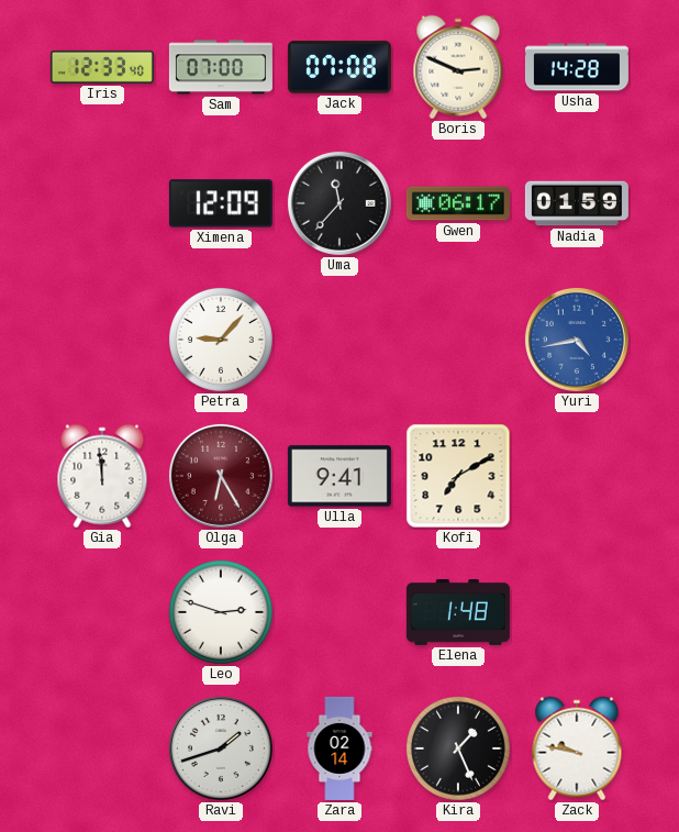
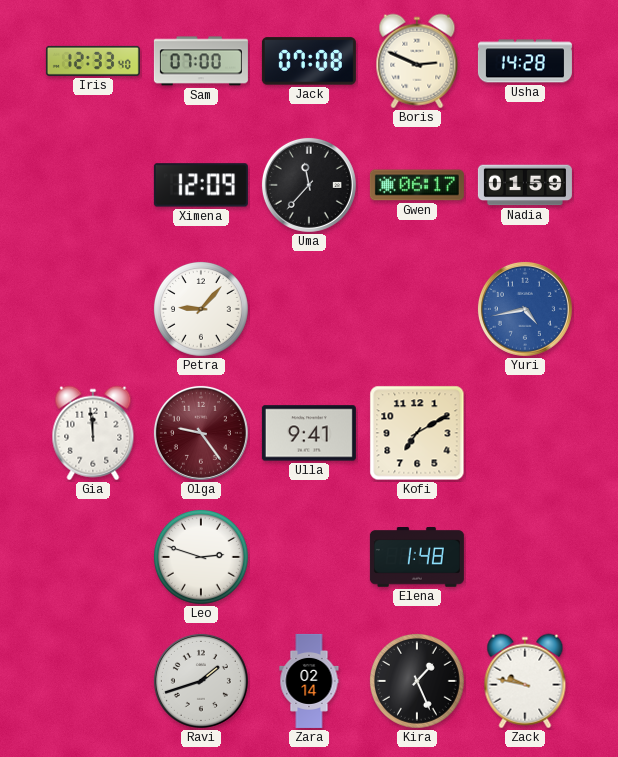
Olga: 6:25 -> 9:24 (201, 433)
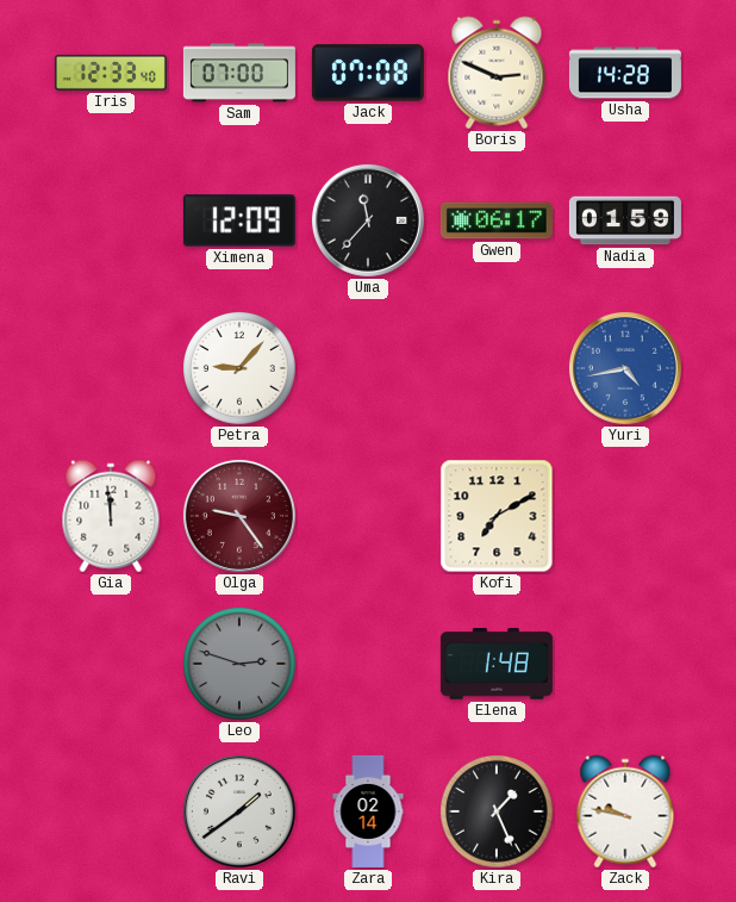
Ulla: 9:41 -> none (309, 433)
Leo dial: white -> grey (241, 665)
Ravi: 1:42 -> 1:39 (239, 811)
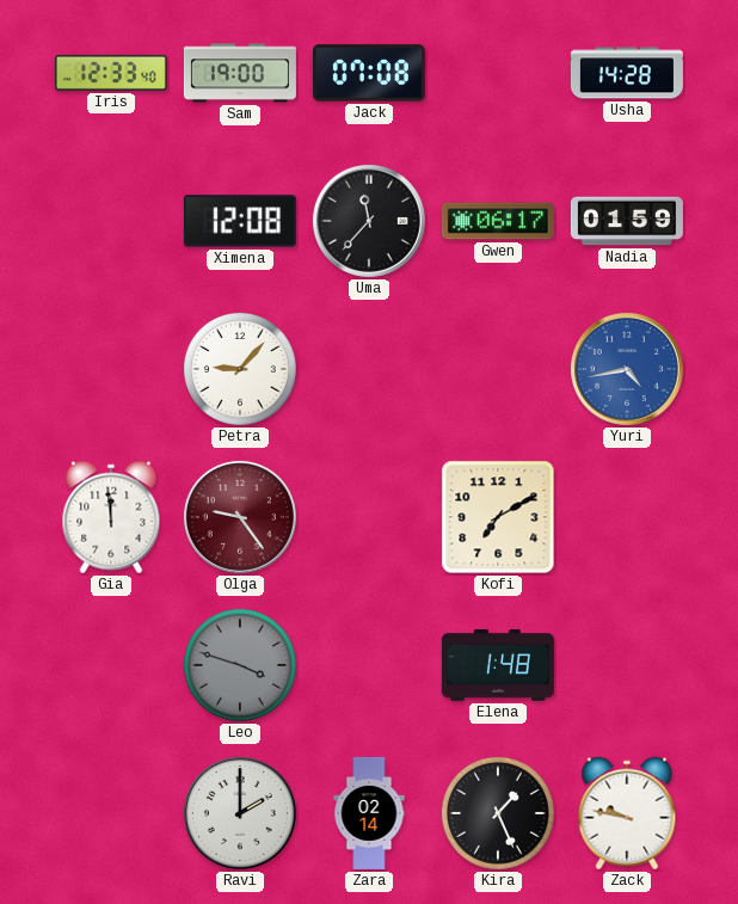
Sam: 07:00 -> 19:00 (240, 73)
Boris: 2:49 -> none (497, 73)
Ximena: 12:09 -> 12:08 (240, 221)
Leo: 2:48 -> 3:48 (241, 666)
Ravi: 1:39 -> 2:00 (240, 813)
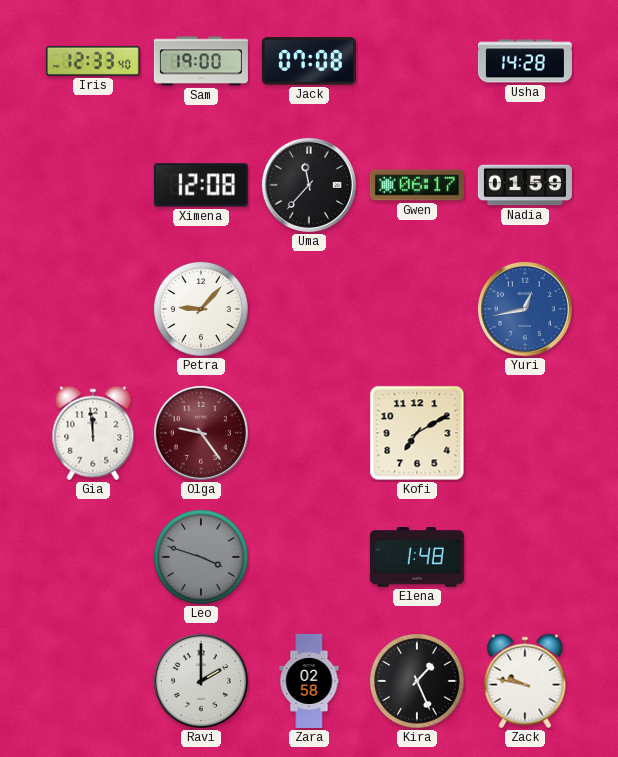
Yuri: 4:43 -> 12:43 (525, 309)
Zara: 02:14 -> 02:58 (309, 681)
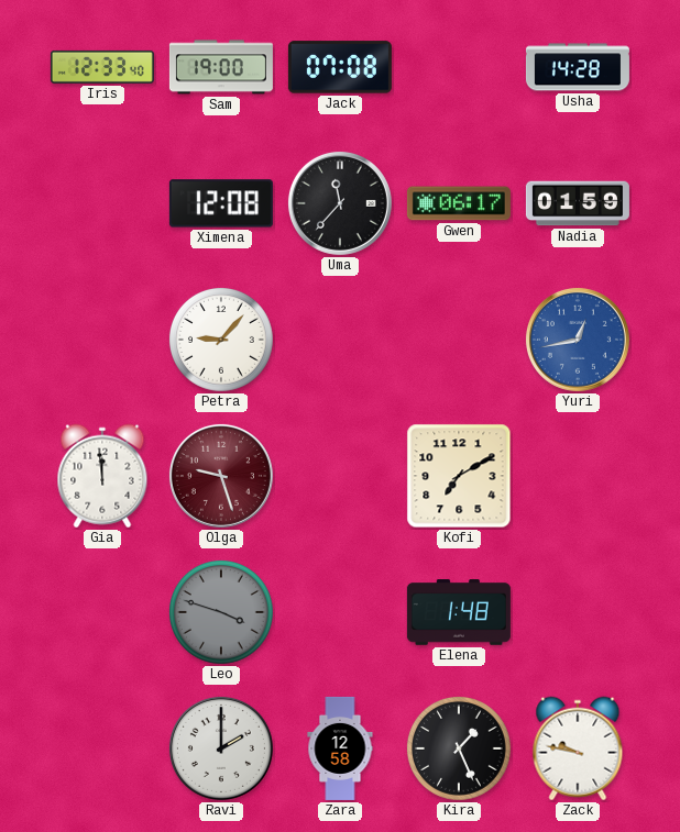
Olga: 9:24 -> 9:27 (221, 476)
Zara: 02:58 -> 12:58 (340, 748)
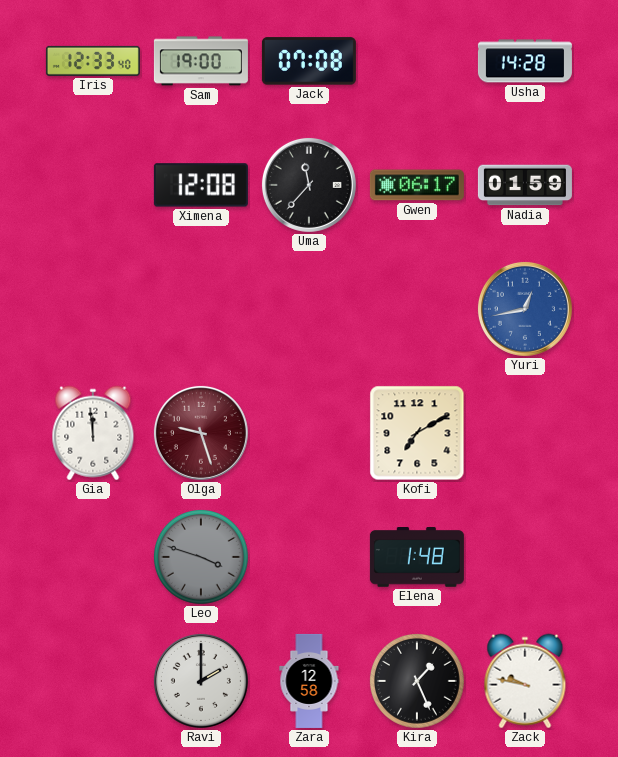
Petra: 9:07 -> none (222, 341)
